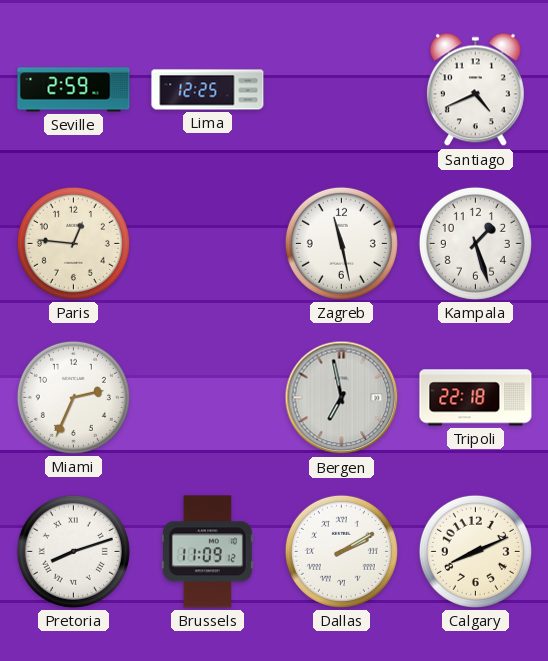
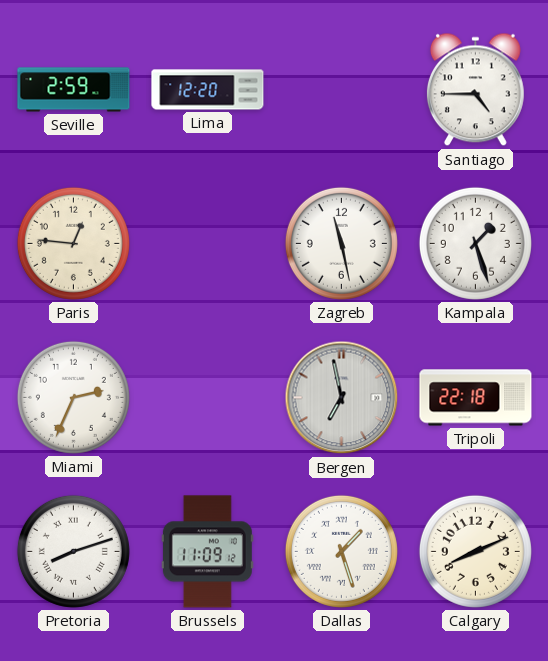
Lima: 12:25 -> 12:20 (208, 90)
Santiago: 4:41 -> 4:45 (475, 90)
Dallas: 2:10 -> 1:27 (341, 551)
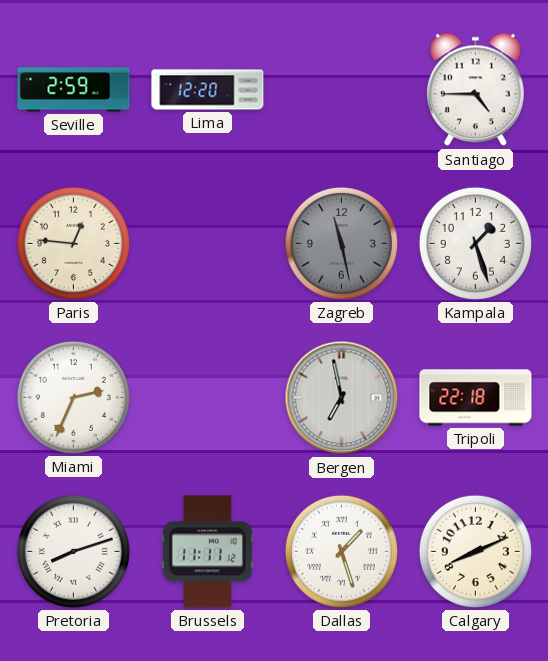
Zagreb dial: white -> grey (341, 243)
Brussels: 11:09 -> 11:11 (207, 552)
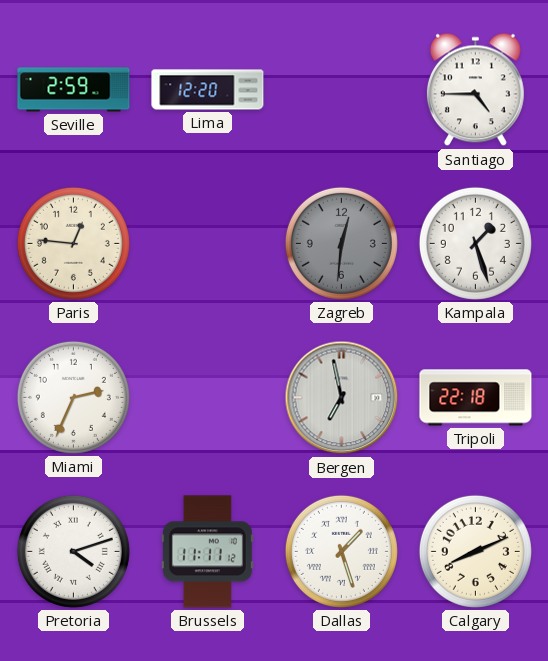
Zagreb: 11:28 -> 12:31 (341, 243)
Pretoria: 8:12 -> 4:12 (73, 551)
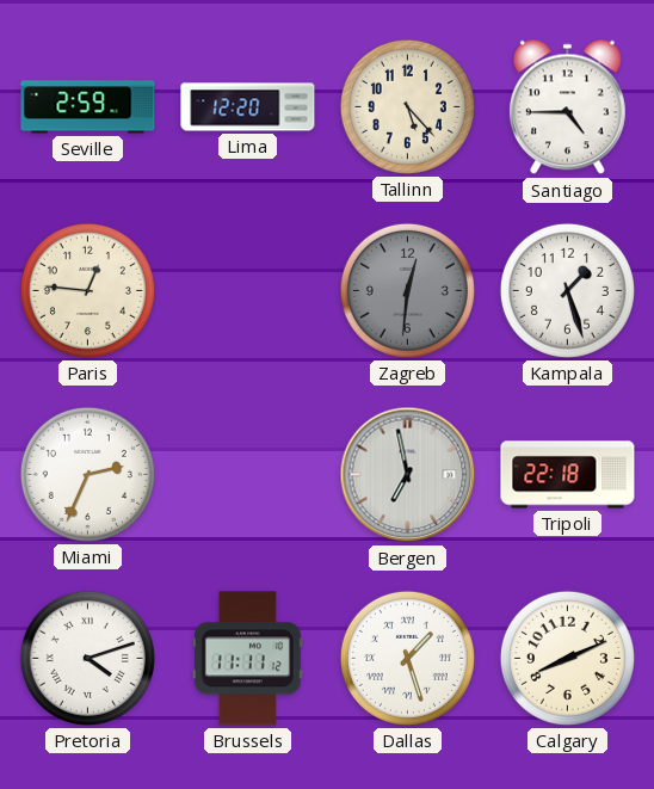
Tallinn: none -> 5:23 (407, 106)
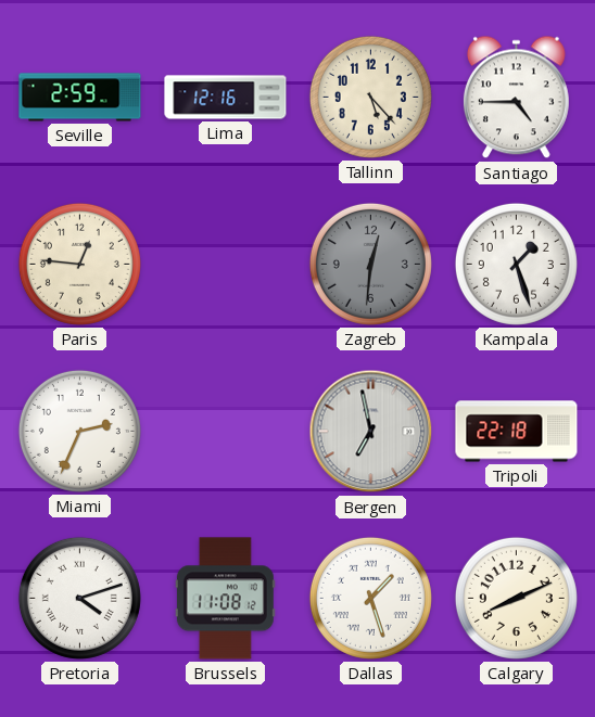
Lima: 12:20 -> 12:16 (226, 98)
Brussels: 11:11 -> 11:08 (225, 599)
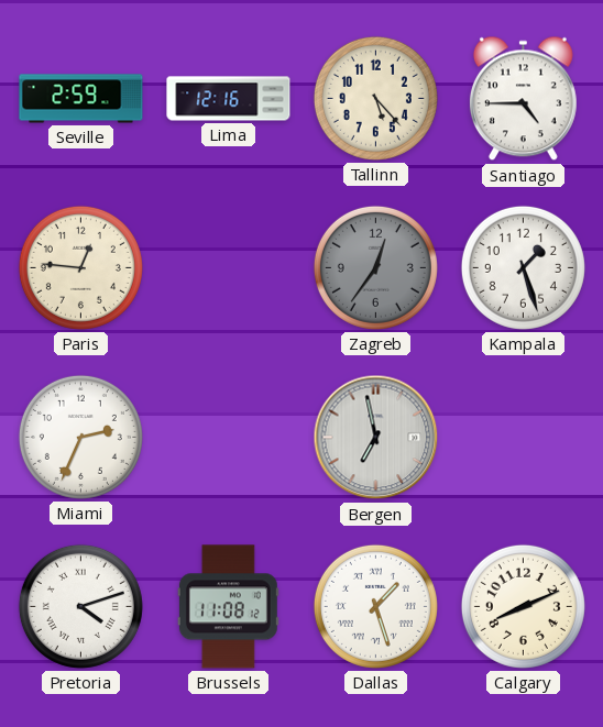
Zagreb: 12:31 -> 12:36 (375, 267)
Tripoli: 22:18 -> none (517, 432)
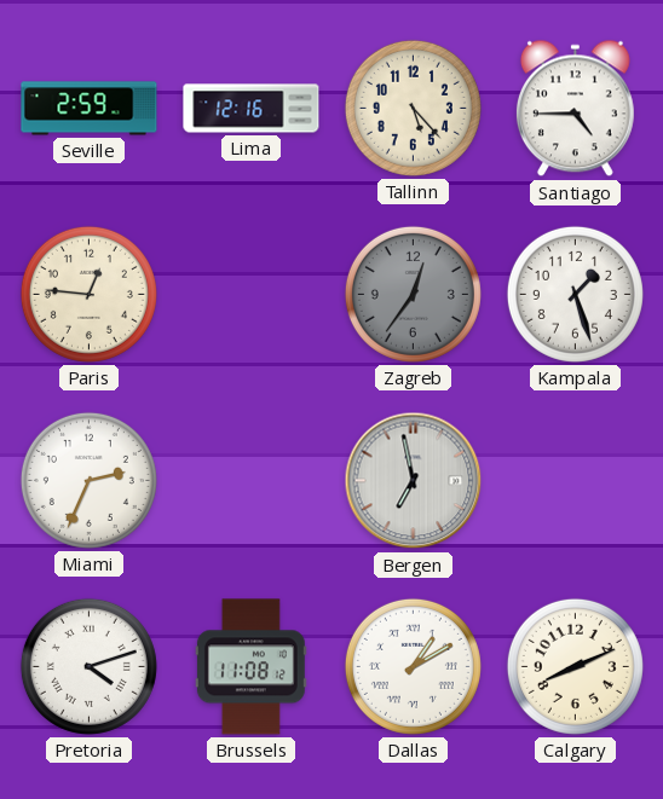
Dallas: 1:27 -> 1:10 (413, 666)
